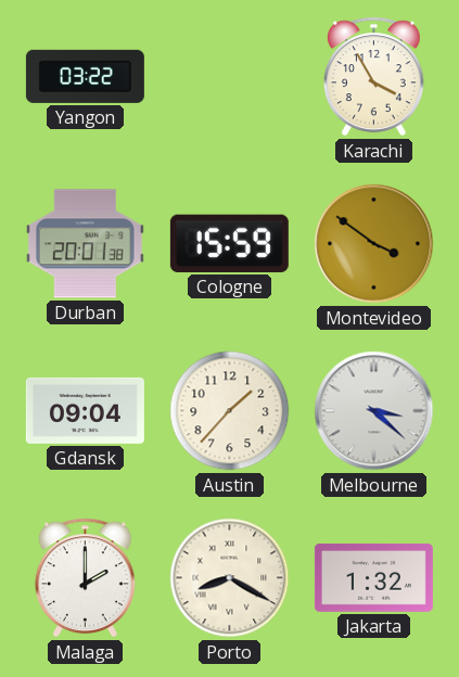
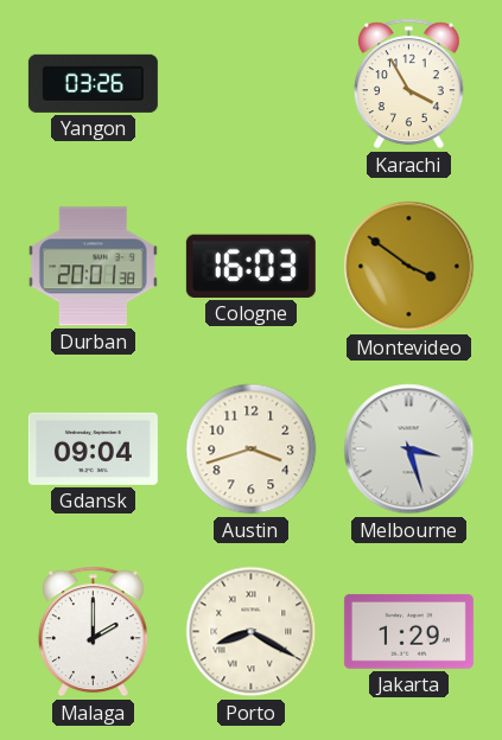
Yangon: 03:22 -> 03:26 (93, 83)
Cologne: 15:59 -> 16:03 (250, 266)
Austin: 1:37 -> 3:42 (252, 449)
Melbourne: 3:22 -> 3:27 (409, 449)
Jakarta: 1:32 -> 1:29 (408, 631)
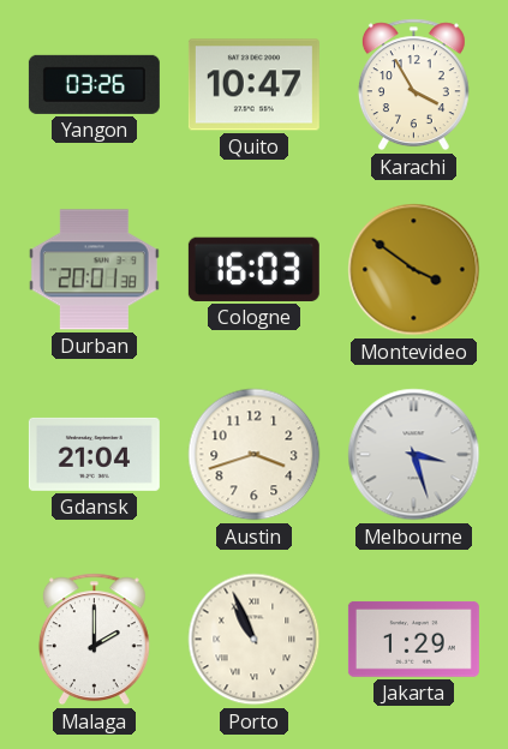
Quito: none -> 10:47 (253, 85)
Gdansk: 09:04 -> 21:04 (94, 454)
Porto: 8:20 -> 10:56 (255, 640)
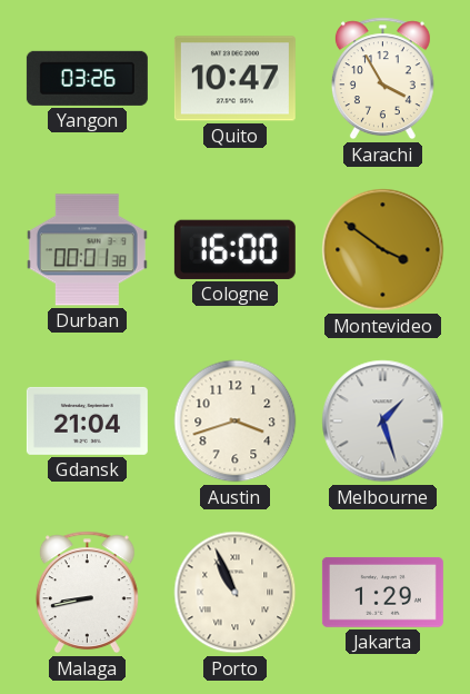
Durban: 20:01 -> 00:01 (87, 250)
Cologne: 16:03 -> 16:00 (234, 249)
Melbourne: 3:27 -> 1:27 (383, 422)
Malaga: 2:00 -> 8:43 (87, 593)
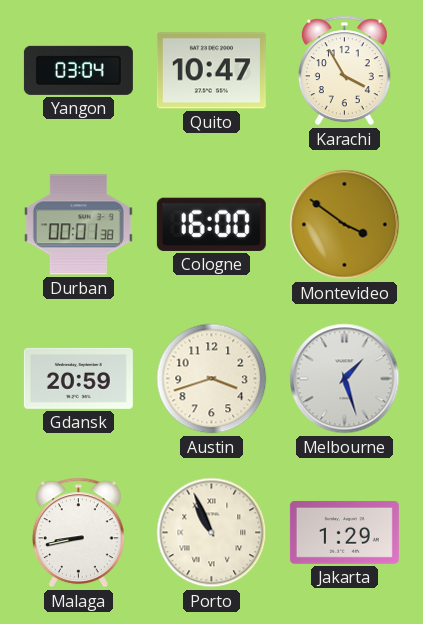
Yangon: 03:26 -> 03:04 (78, 70)
Gdansk: 21:04 -> 20:59 (78, 378)
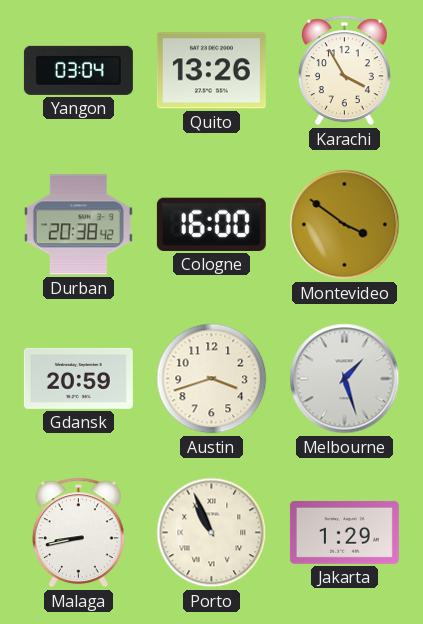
Quito: 10:47 -> 13:26 (211, 71)
Durban: 00:01 -> 20:38 (78, 225)
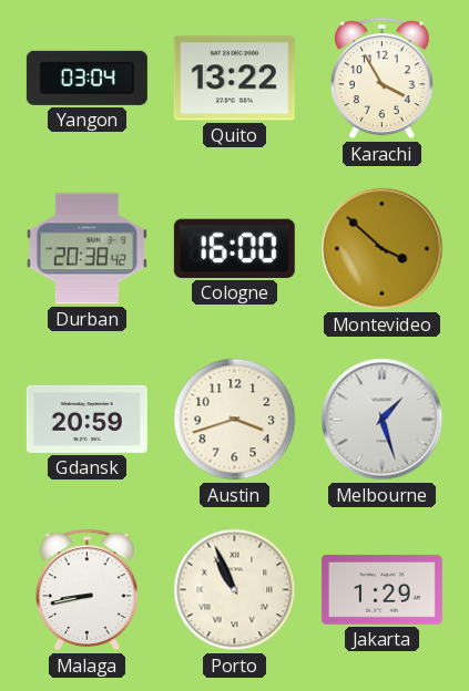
Quito: 13:26 -> 13:22 (234, 79)
Montevideo: 3:51 -> 3:52 (383, 249)
